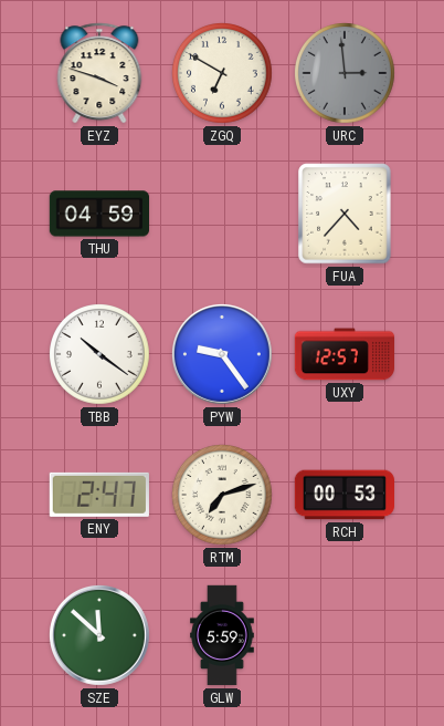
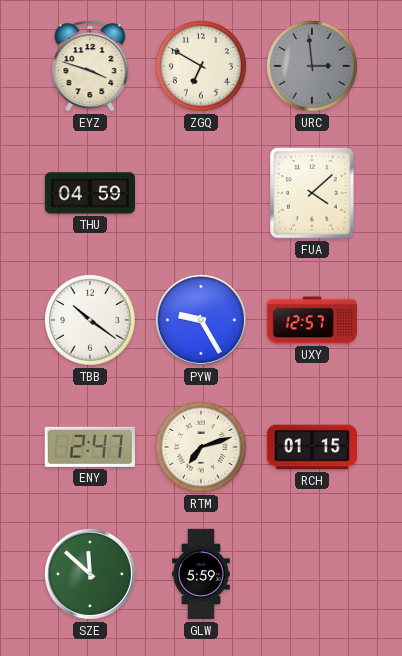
FUA: 4:37 -> 4:08 (312, 193)
PYW: 9:24 -> 9:25 (201, 320)
RCH: 00:53 -> 01:15 (311, 447)
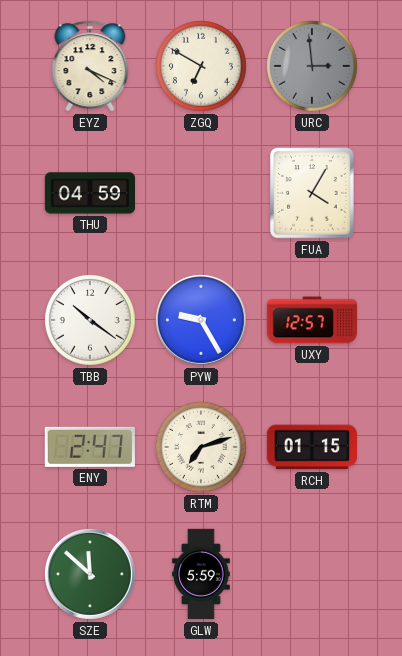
EYZ: 3:48 -> 4:19 (90, 66)
FUA: 4:08 -> 4:05 (312, 193)
